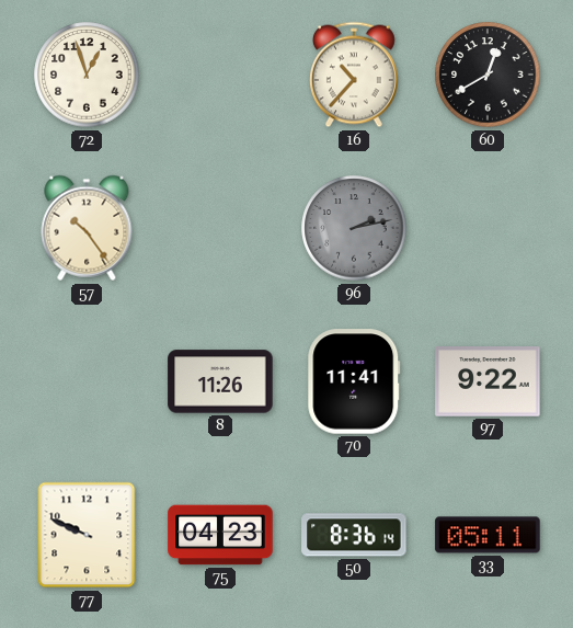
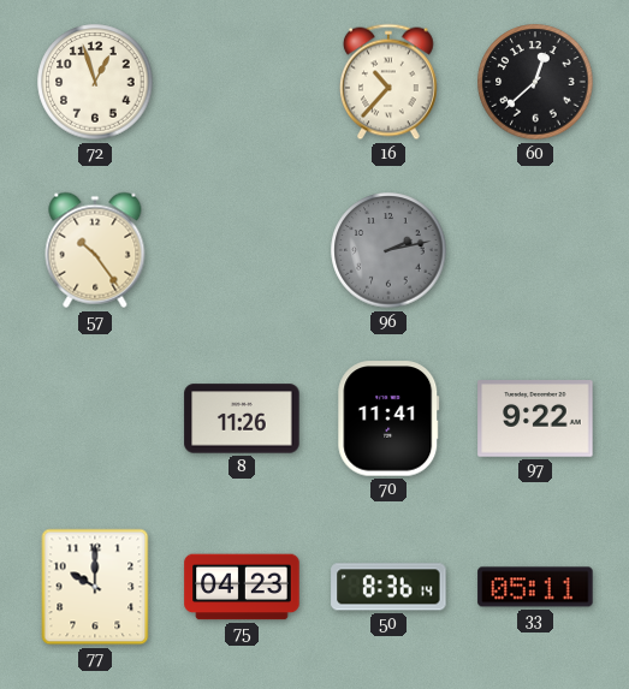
60: 12:40 -> 12:38 (535, 82)
77: 9:49 -> 10:00 (95, 587)
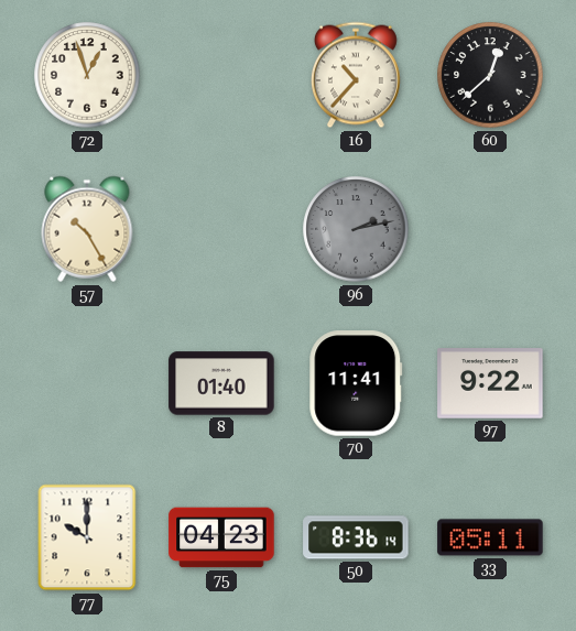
57: 10:24 -> 10:25 (87, 229)
8: 11:26 -> 01:40 (221, 383)
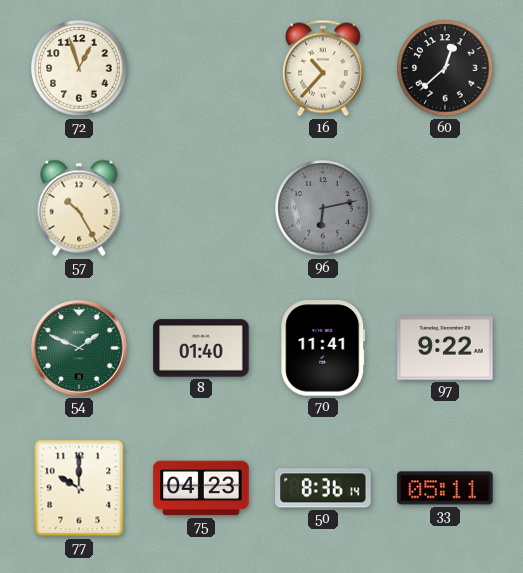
96: 2:13 -> 6:13 (323, 208)
54: none -> 1:49 (79, 348)
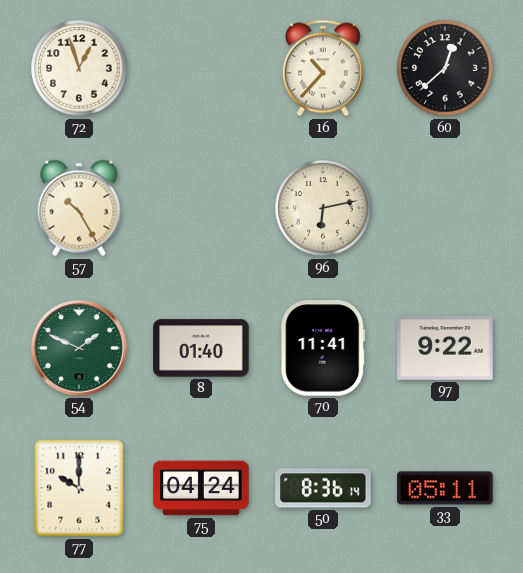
96 dial: grey -> cream (323, 208)
75: 04:23 -> 04:24 (201, 488)
